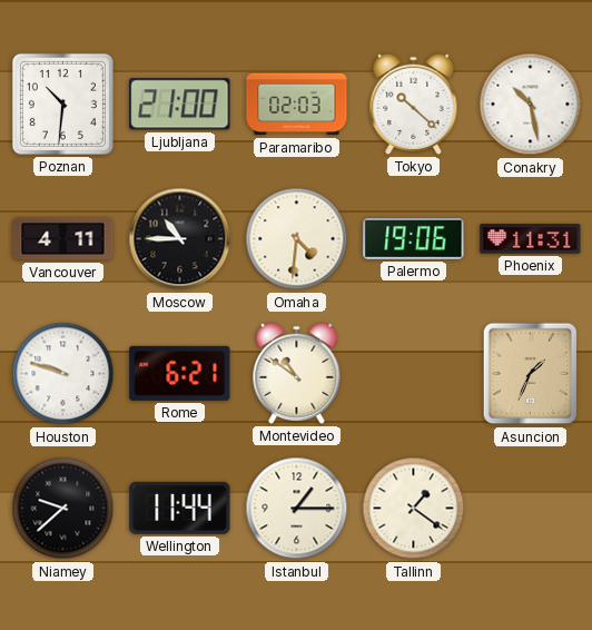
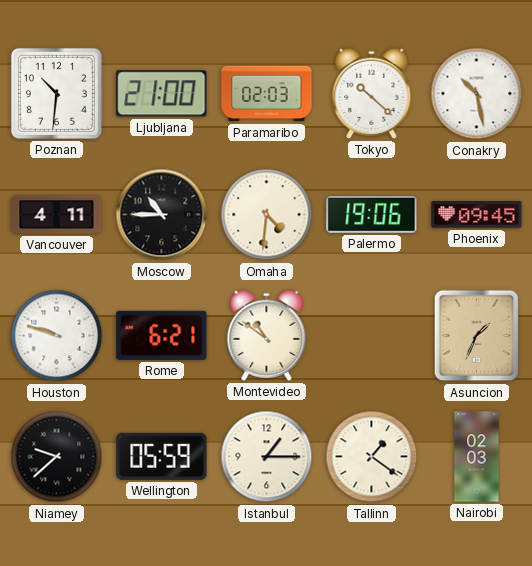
Phoenix: 11:31 -> 09:45 (477, 215)
Wellington: 11:44 -> 05:59 (162, 456)
Nairobi: none -> 02:03 (477, 457)
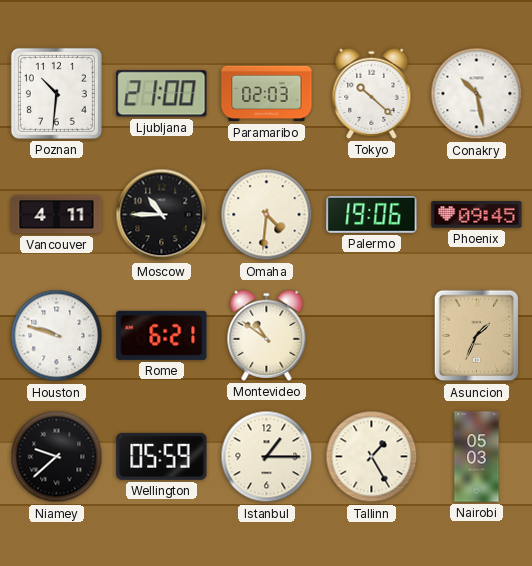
Tallinn: 1:21 -> 1:25 (372, 457)
Nairobi: 02:03 -> 05:03 (477, 457)
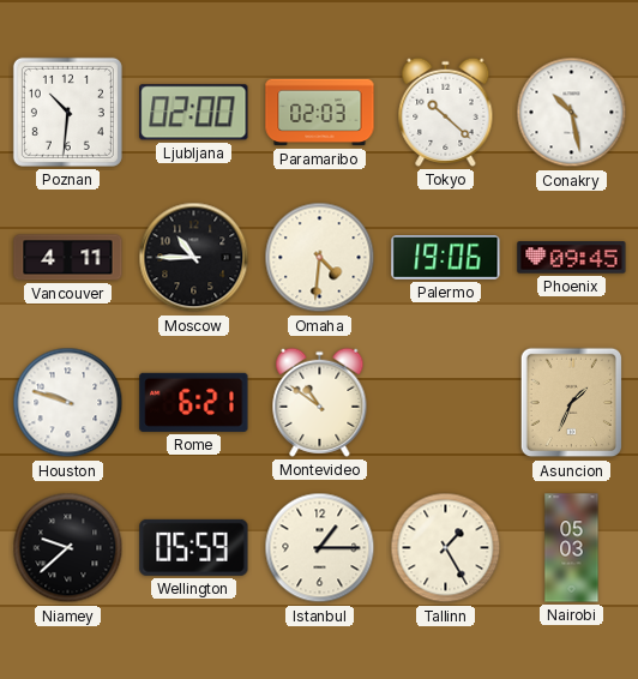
Ljubljana: 21:00 -> 02:00 (194, 113)
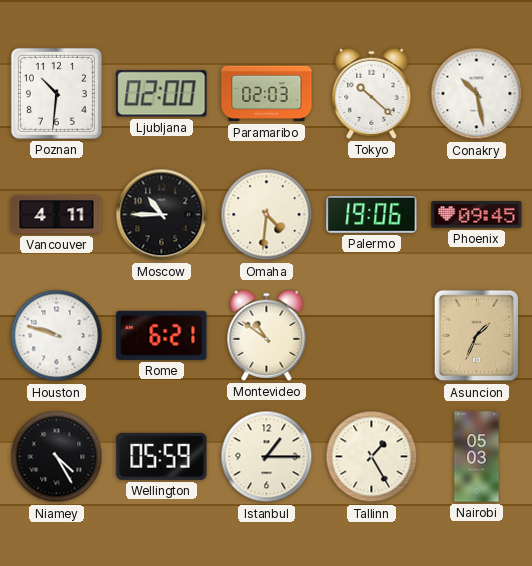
Niamey: 9:38 -> 4:25 (57, 457)
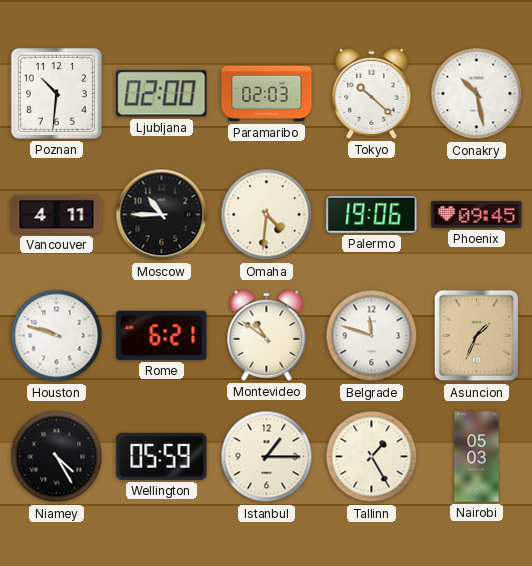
Belgrade: none -> 11:48 (372, 336)
